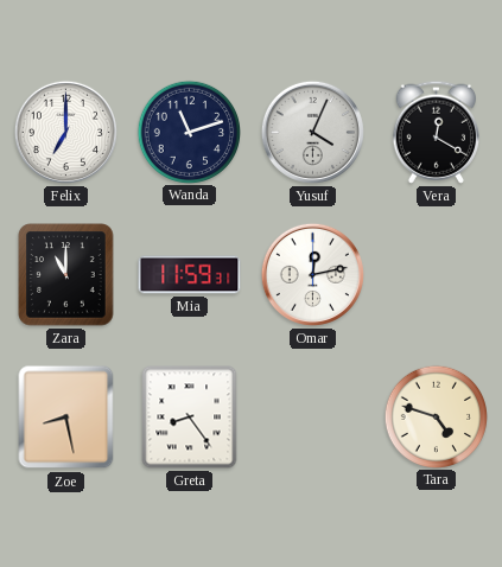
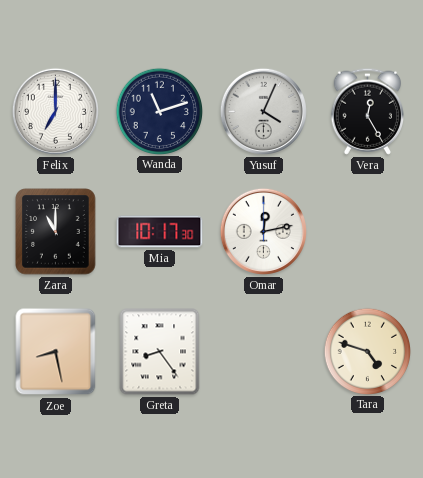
Vera: 12:20 -> 12:25 (367, 111)
Mia: 11:59 -> 10:17 (160, 232)
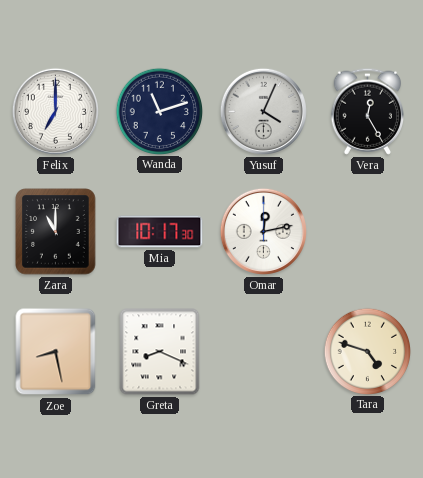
Greta: 8:24 -> 8:19 (160, 352)
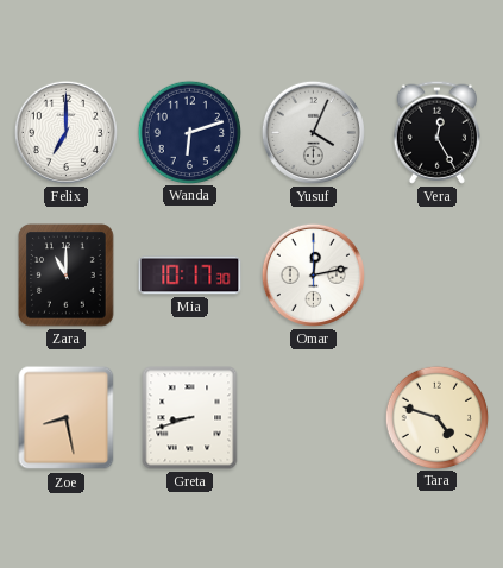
Wanda: 11:12 -> 6:12 (189, 132)
Greta: 8:19 -> 8:42 (190, 418)
